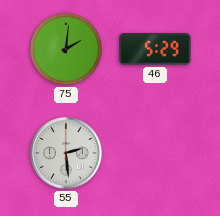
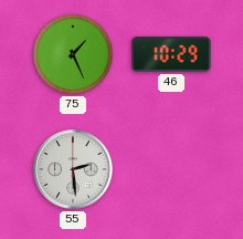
75: 2:01 -> 1:26 (73, 54)
46: 5:29 -> 10:29 (171, 54)
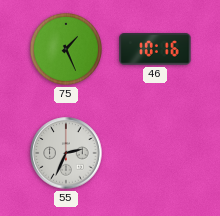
46: 10:29 -> 10:16 (155, 49)
55: 2:29 -> 2:34 (66, 153)
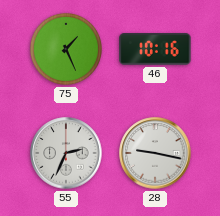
28: none -> 9:17 (155, 153)
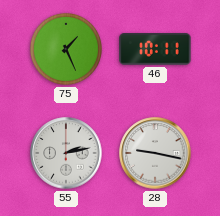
46: 10:16 -> 10:11 (155, 49)
55: 2:34 -> 2:13 (66, 153)
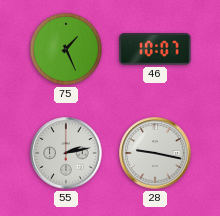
46: 10:11 -> 10:07 (155, 49)
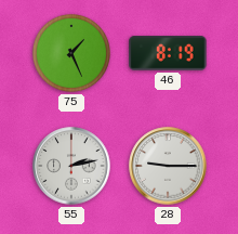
46: 10:07 -> 8:19 (168, 53)
28: 9:17 -> 9:15 (168, 166)
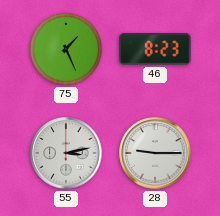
46: 8:19 -> 8:23 (155, 49)
55: 2:13 -> 3:13 (66, 153)
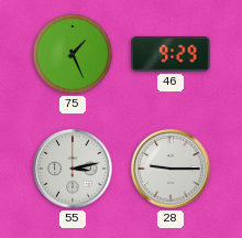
46: 8:23 -> 9:29 (170, 54)
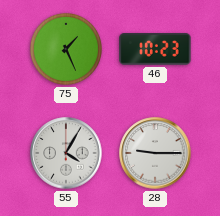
46: 9:29 -> 10:23 (155, 49)
55: 3:13 -> 4:05 (66, 153)
